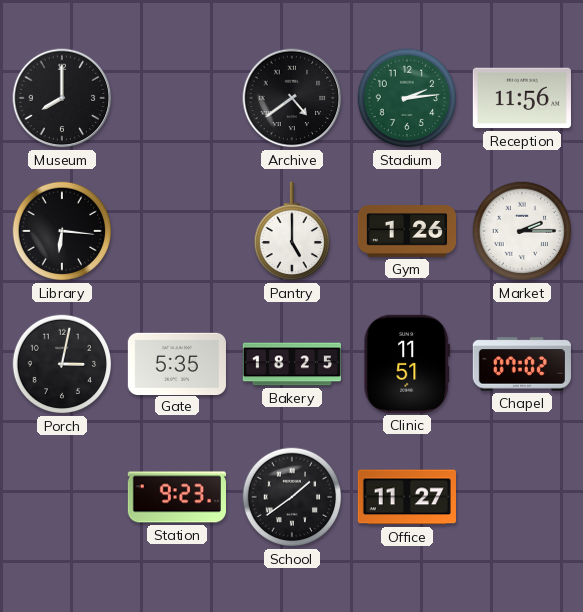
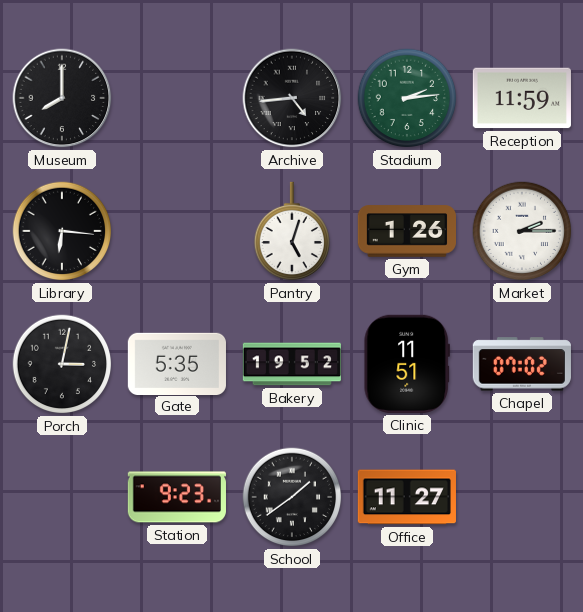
Archive: 4:39 -> 4:44 (292, 98)
Reception: 11:56 -> 11:59 (522, 98)
Pantry: 5:00 -> 5:03 (291, 231)
Bakery: 18:25 -> 19:52 (291, 364)
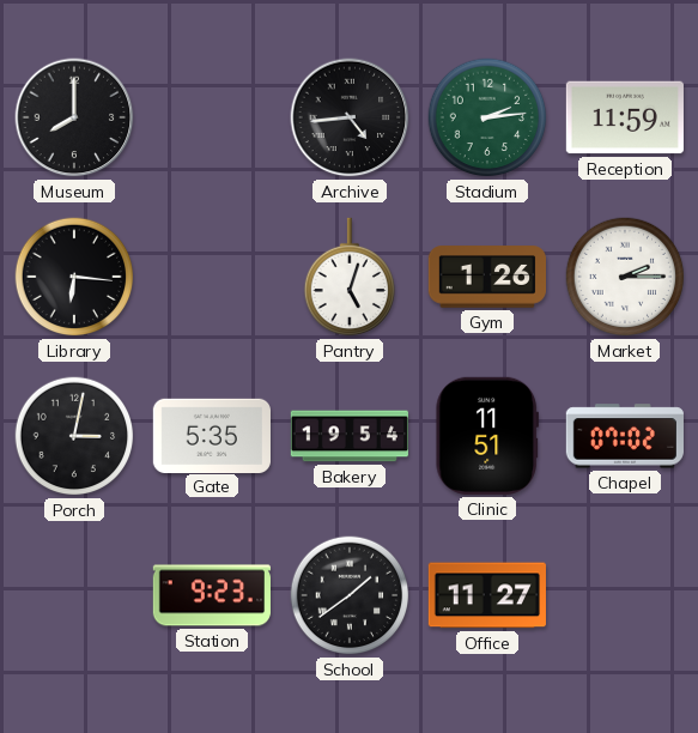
Bakery: 19:52 -> 19:54 (348, 436)
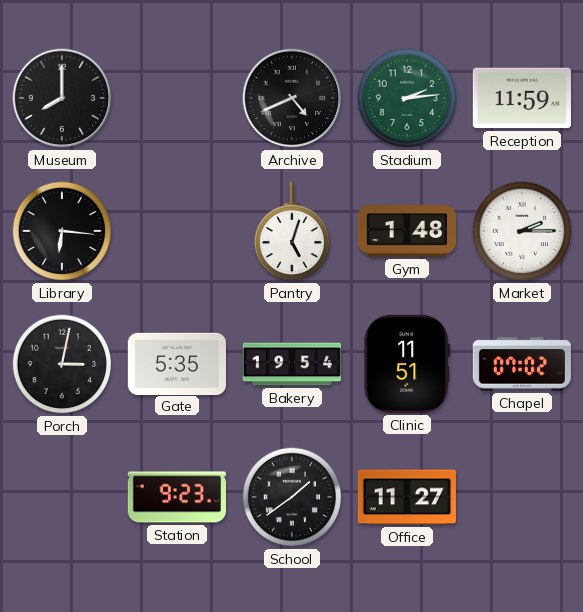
Archive: 4:44 -> 4:41 (292, 98)
Gym: 1:26 -> 1:48 (406, 231)
